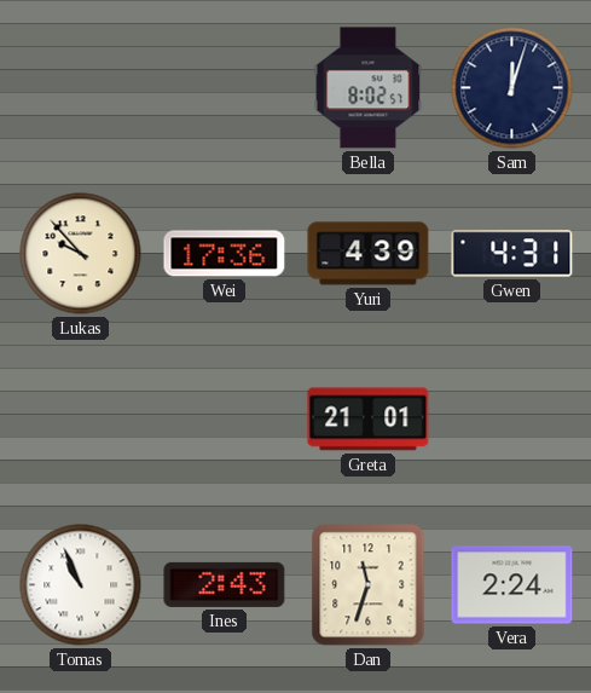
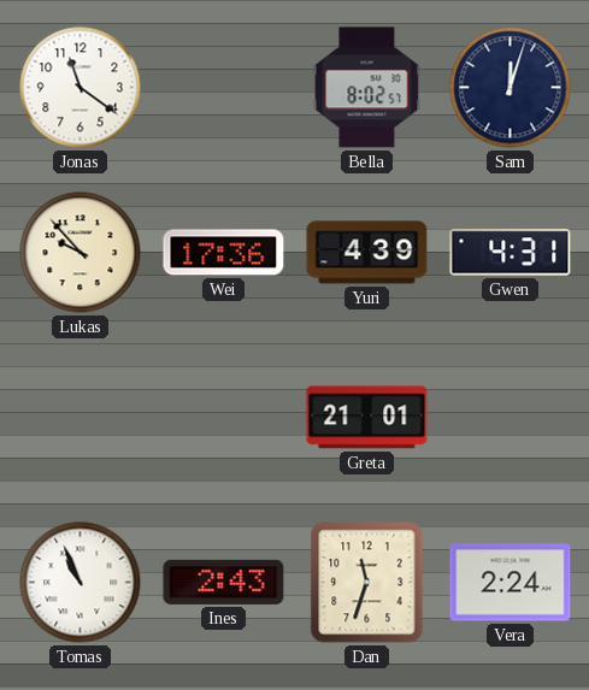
Jonas: none -> 11:21 (81, 88)
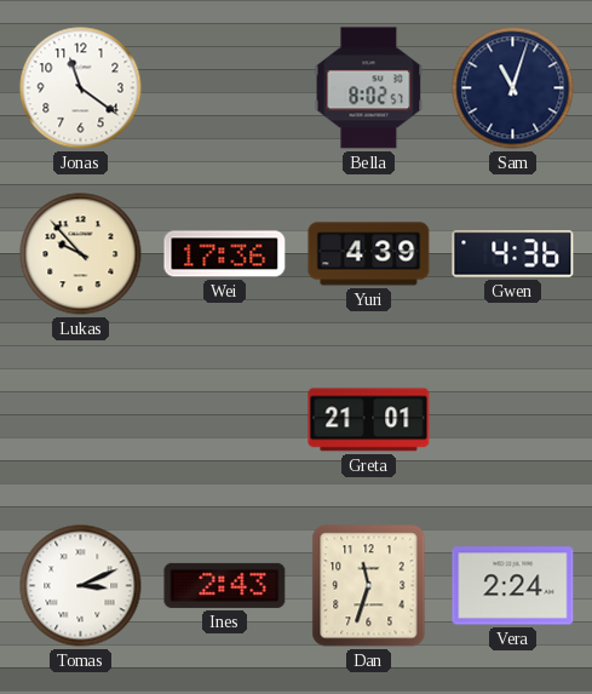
Sam: 12:03 -> 11:03 (513, 88)
Gwen: 4:31 -> 4:36 (513, 254)
Tomas: 10:56 -> 3:11 (81, 586)
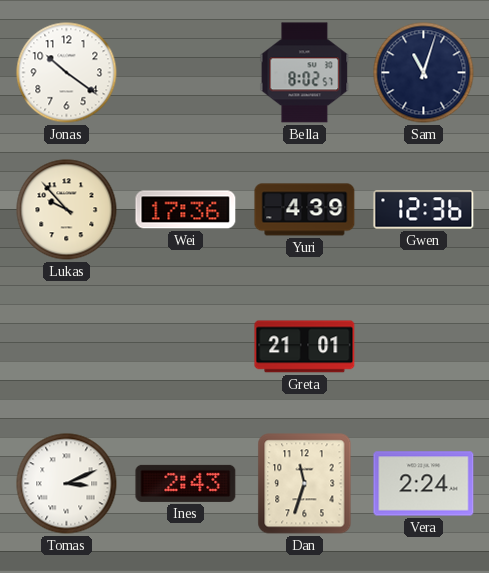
Jonas: 11:21 -> 10:21 (67, 73)
Gwen: 4:36 -> 12:36 (424, 210)
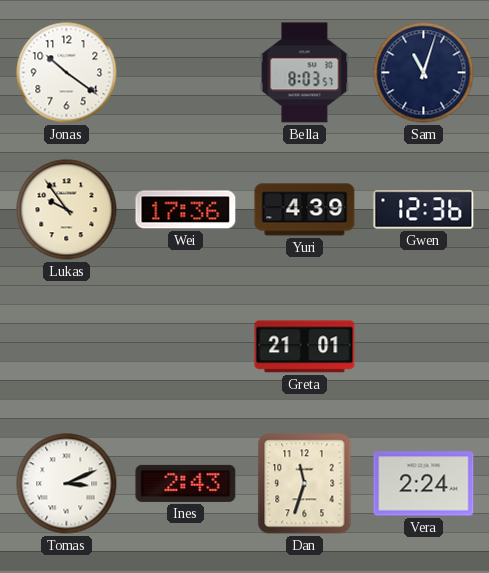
Bella: 8:02 -> 8:03 (305, 73)
Lukas: 9:53 -> 9:54 (67, 210)
